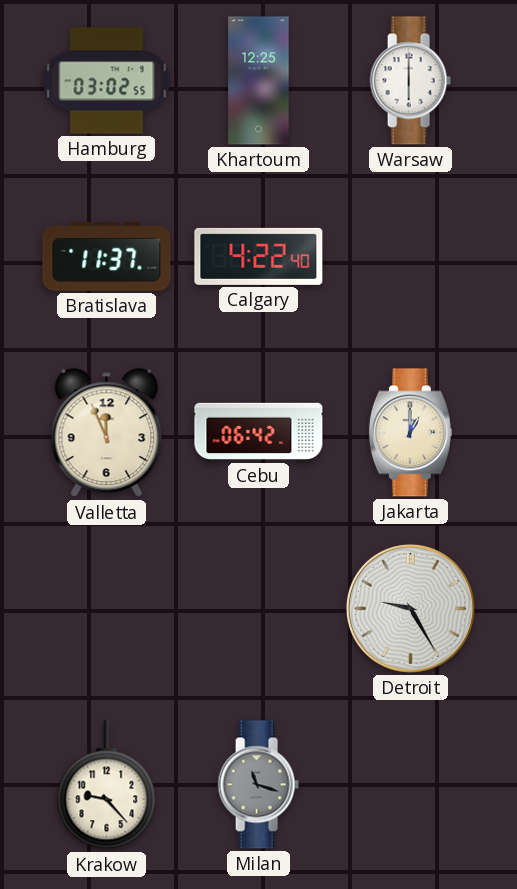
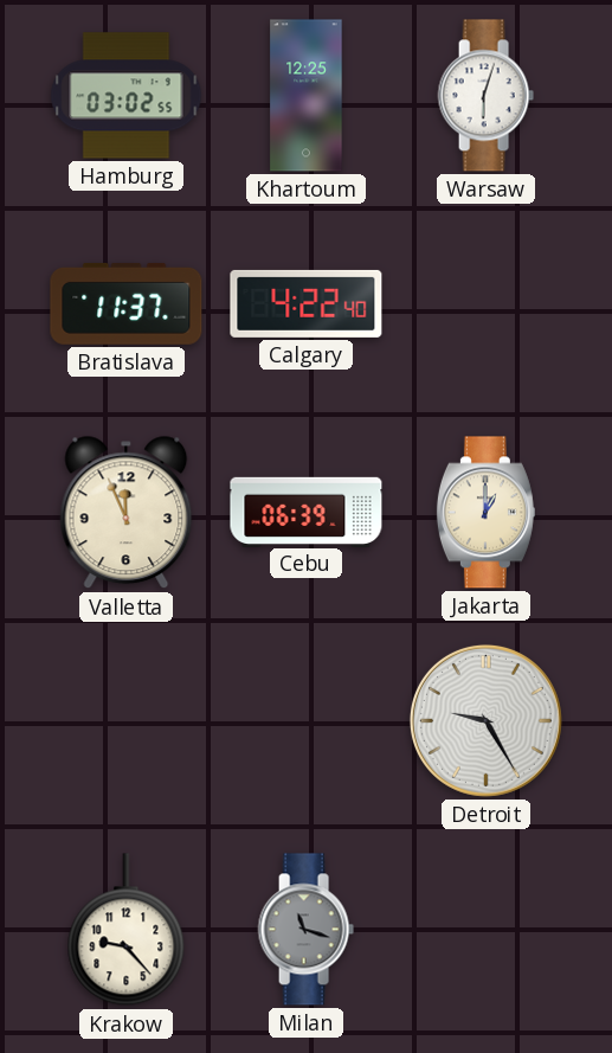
Warsaw: 6:00 -> 6:03 (485, 96)
Cebu: 06:42 -> 06:39 (307, 512)
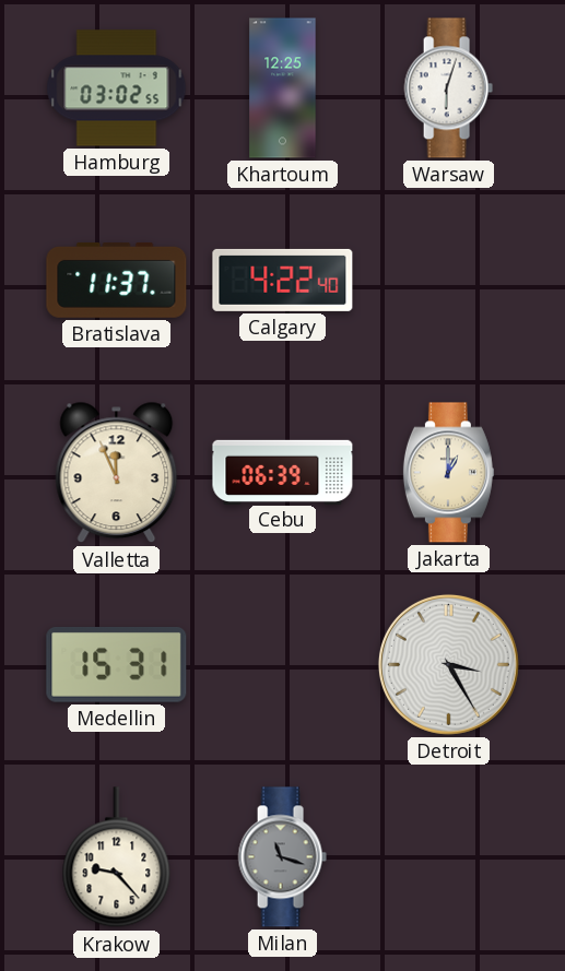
Medellin: none -> 15:31 (117, 664)
Detroit: 9:25 -> 3:25 (448, 664)
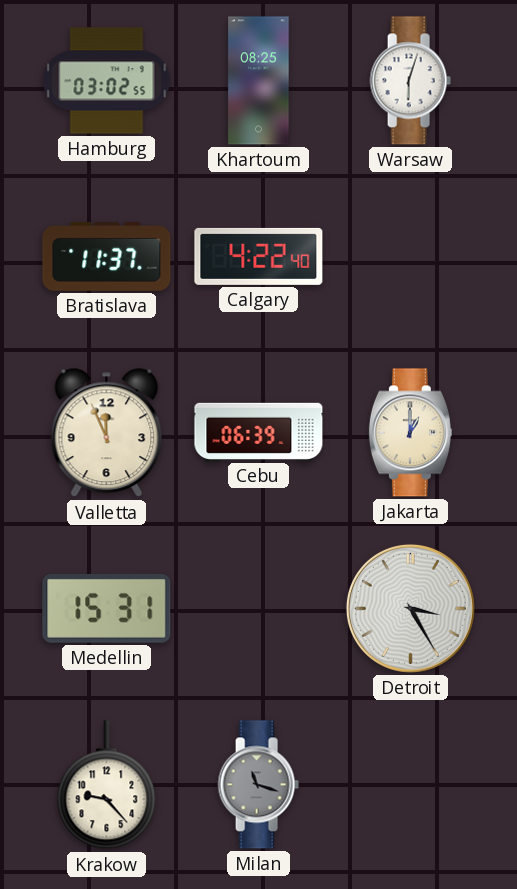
Khartoum: 12:25 -> 08:25 (259, 81)
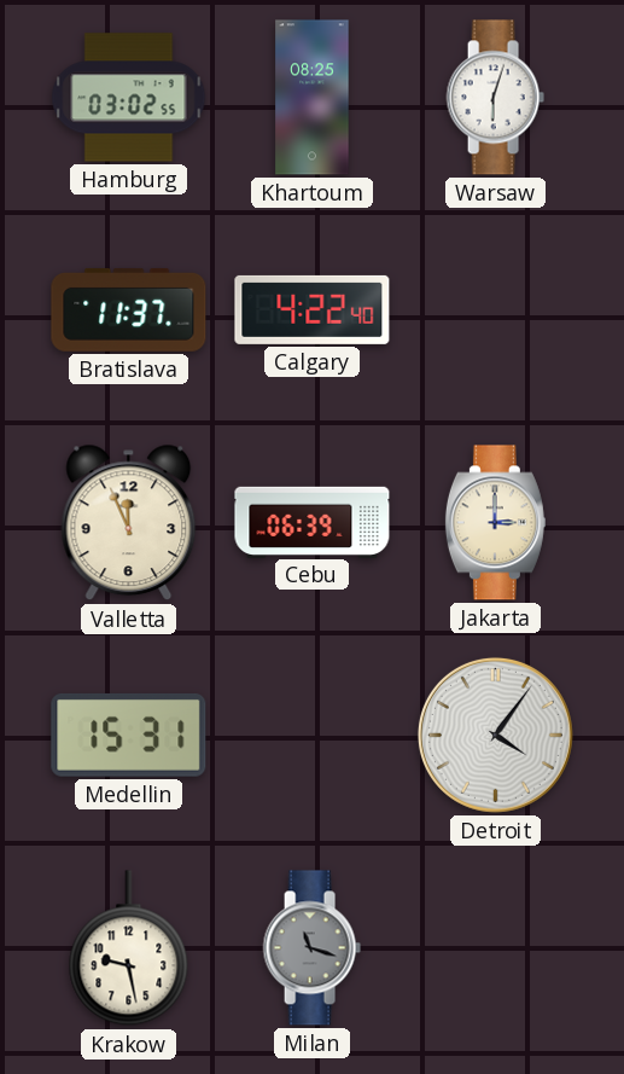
Jakarta: 1:00 -> 3:00 (495, 523)
Detroit: 3:25 -> 4:06 (495, 735)
Krakow: 9:23 -> 9:28 (129, 948)
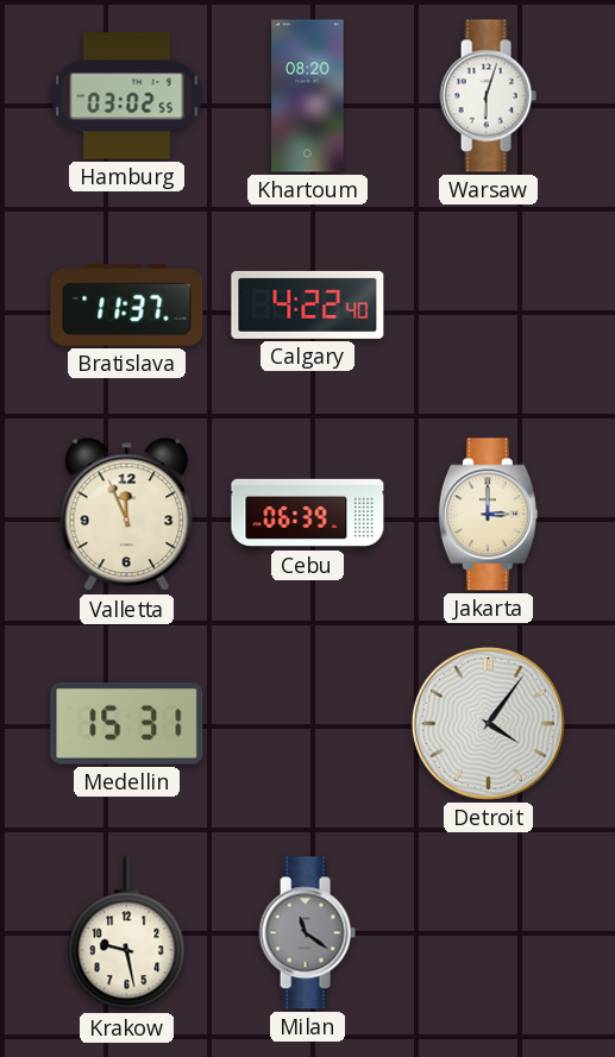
Khartoum: 08:25 -> 08:20 (308, 96)
Milan: 11:18 -> 11:21 (307, 933)
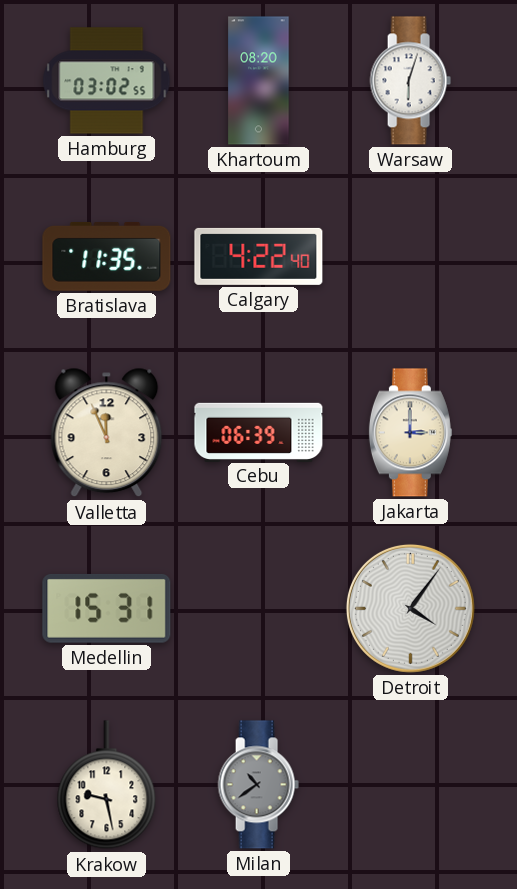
Bratislava: 11:37 -> 11:35 (107, 256)
Milan: 11:21 -> 10:39 (258, 785)
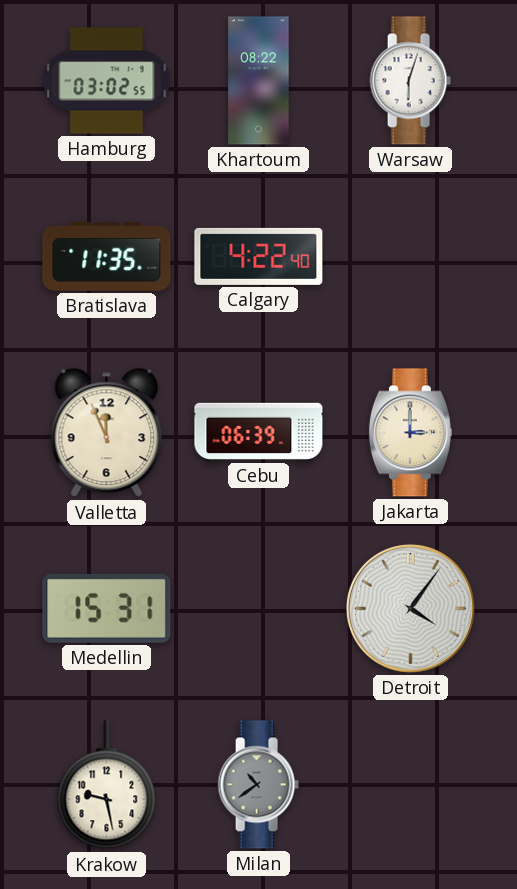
Khartoum: 08:20 -> 08:22 (259, 81)
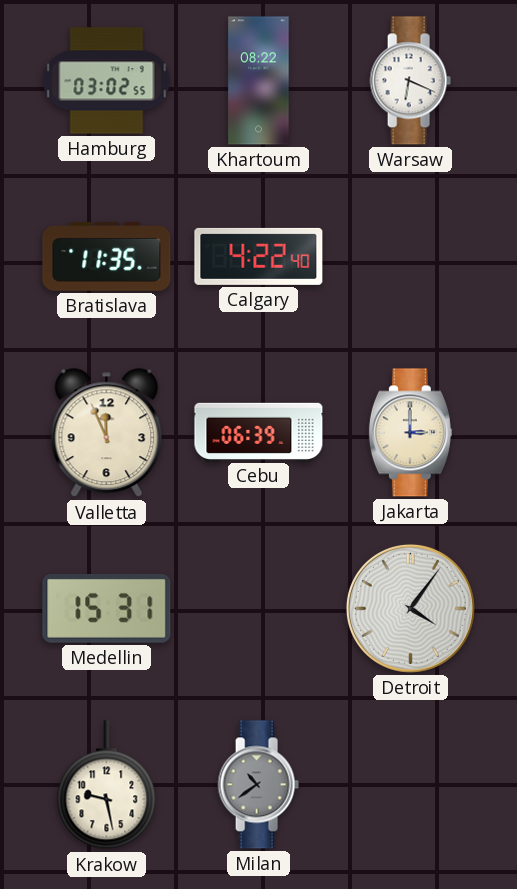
Warsaw: 6:03 -> 6:19 (410, 81)
